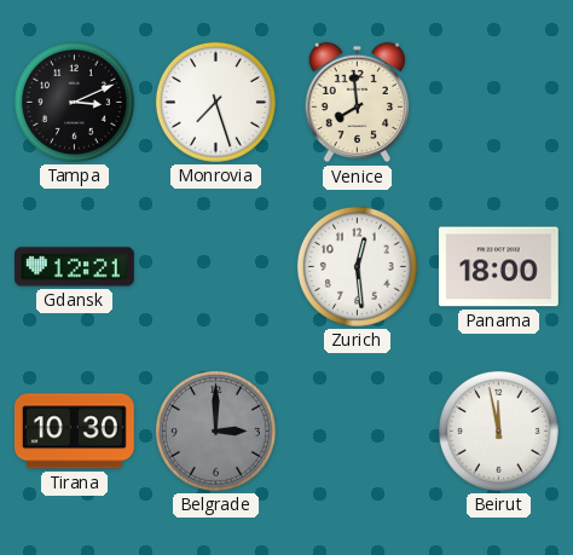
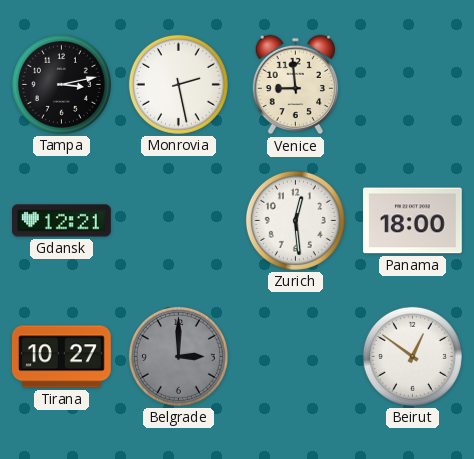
Tampa: 3:11 -> 3:13 (61, 84)
Monrovia: 7:27 -> 2:28 (178, 84)
Venice: 7:59 -> 8:59 (295, 85)
Tirana: 10:30 -> 10:27 (61, 357)
Beirut: 11:58 -> 12:51 (412, 356)
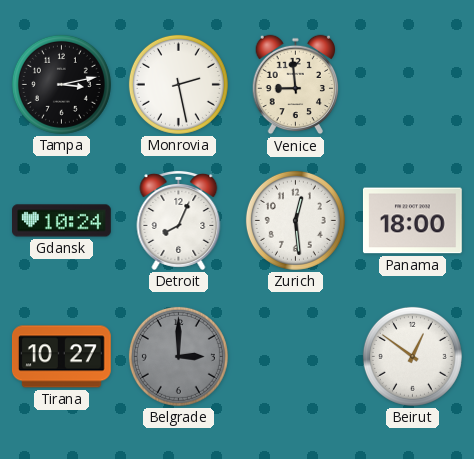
Gdansk: 12:21 -> 10:24 (62, 221)
Detroit: none -> 8:04 (179, 220)
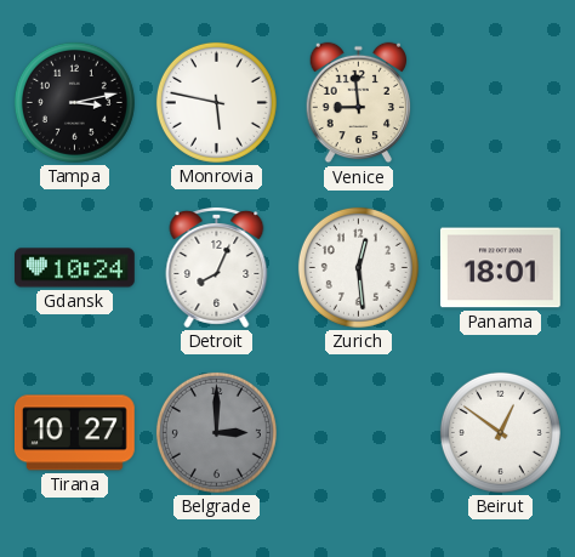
Monrovia: 2:28 -> 5:47 (216, 102)
Panama: 18:00 -> 18:01 (500, 268)
